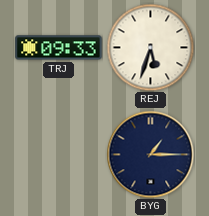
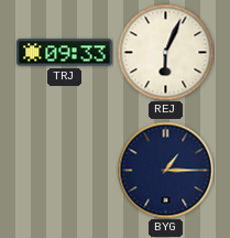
REJ: 5:33 -> 6:04 (165, 52)
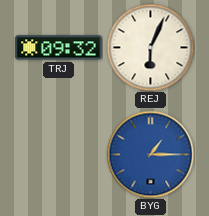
TRJ: 09:33 -> 09:32 (59, 48)
BYG dial: navy -> blue (150, 154)
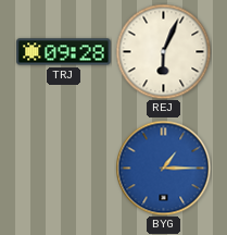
TRJ: 09:32 -> 09:28 (64, 52)
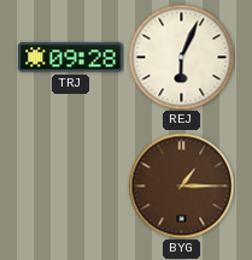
BYG dial: blue -> brown (181, 185)
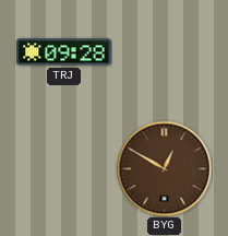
REJ: 6:04 -> none (181, 57)
BYG: 1:15 -> 12:50 (164, 168)
